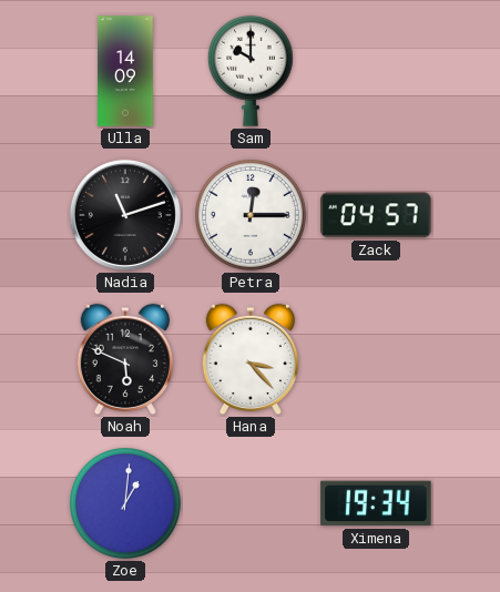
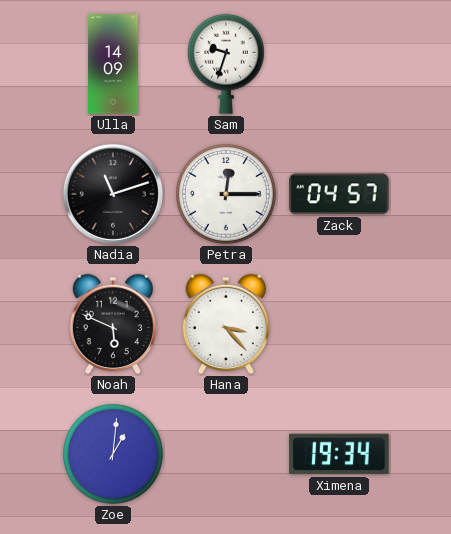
Sam: 10:00 -> 9:33 (226, 64)
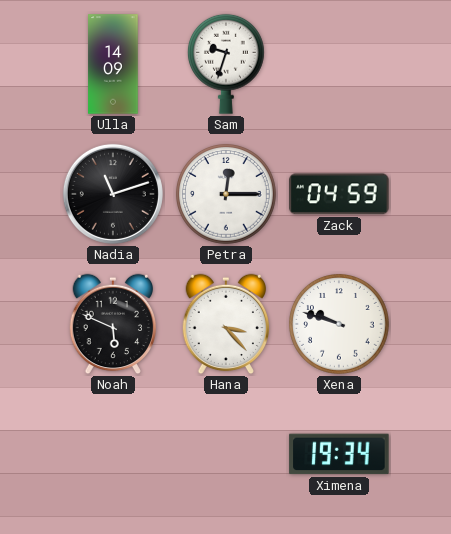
Zack: 04:57 -> 04:59 (339, 194)
Xena: none -> 9:48 (340, 325)
Zoe: 1:01 -> none (114, 455)
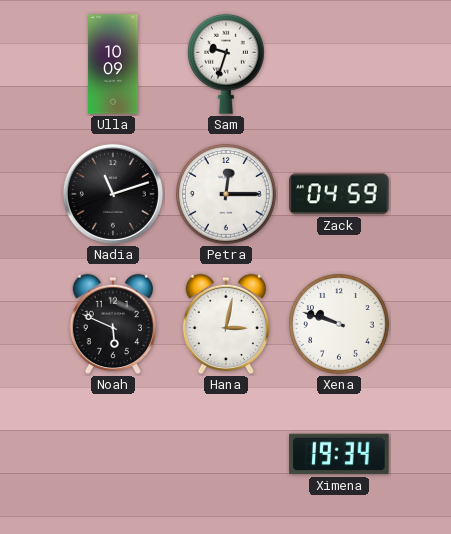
Ulla: 14:09 -> 10:09 (113, 64)
Hana: 3:23 -> 3:02 (225, 324)
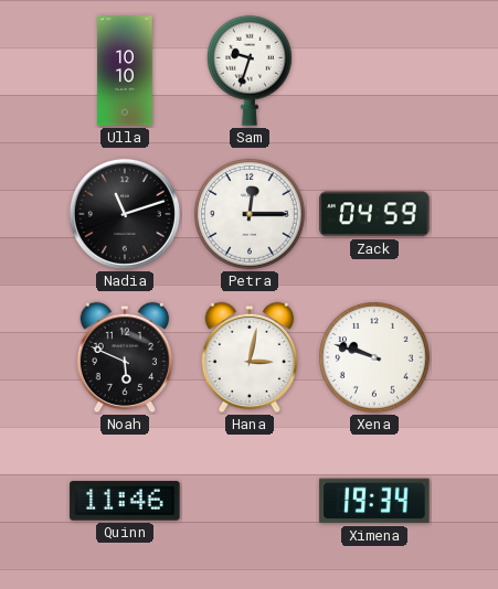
Ulla: 10:09 -> 10:10 (125, 71)
Quinn: none -> 11:46 (125, 501)
